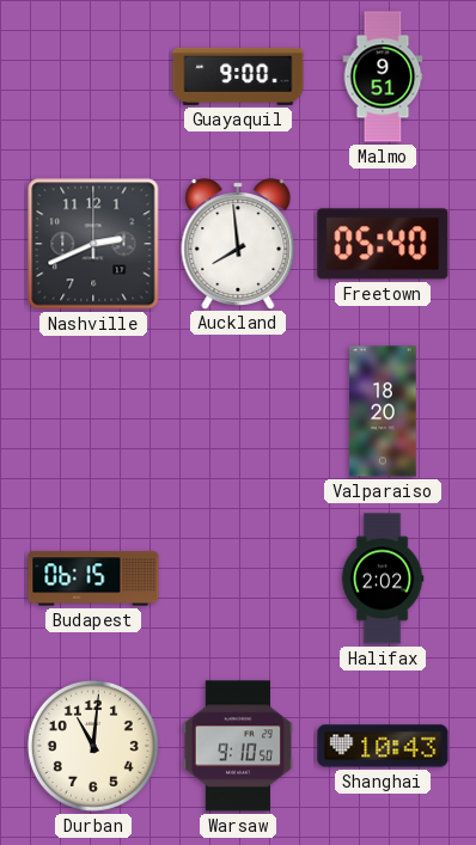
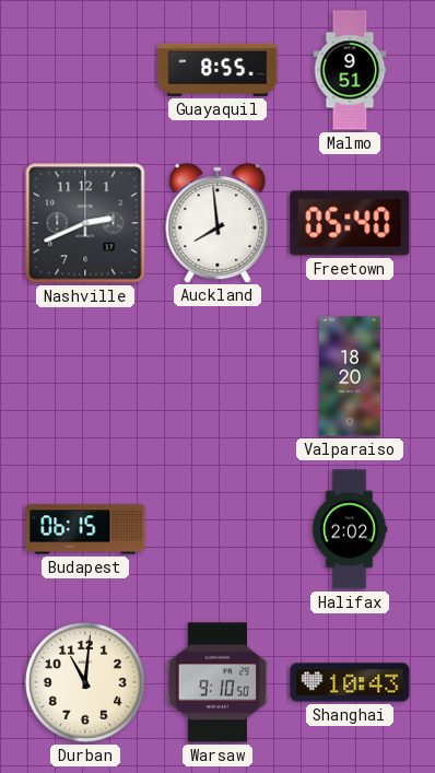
Guayaquil: 9:00 -> 8:55 (217, 70)
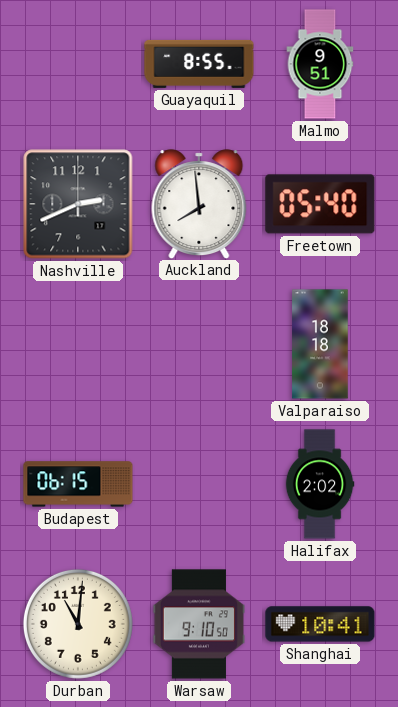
Valparaiso: 18:20 -> 18:18 (320, 344)
Shanghai: 10:43 -> 10:41 (320, 624)
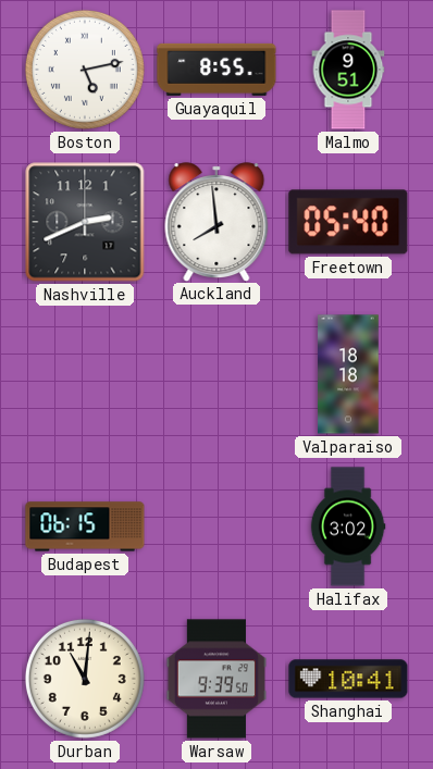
Boston: none -> 5:13 (85, 70)
Halifax: 2:02 -> 3:02 (348, 526)
Warsaw: 9:10 -> 9:39 (216, 679)
